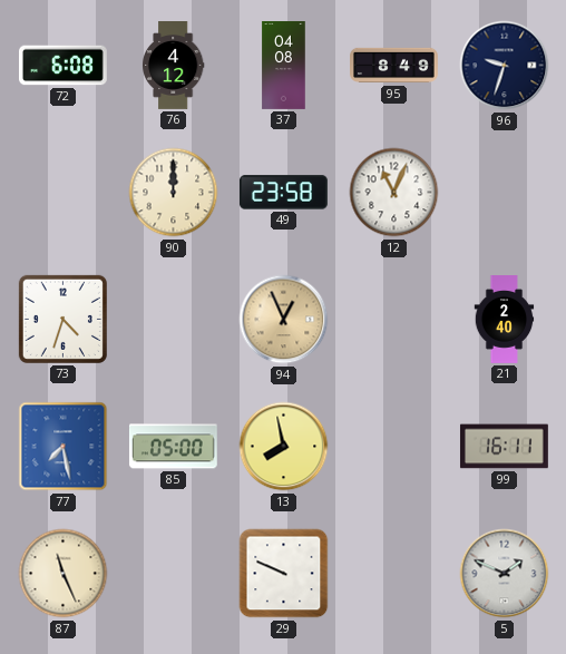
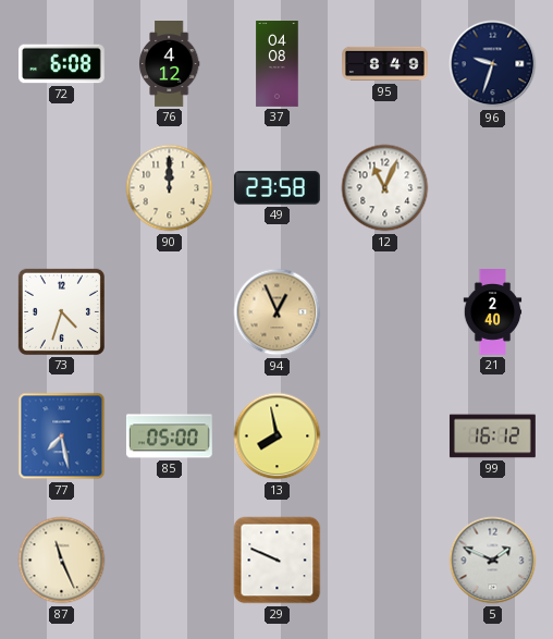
99: 16:11 -> 16:12 (492, 437)
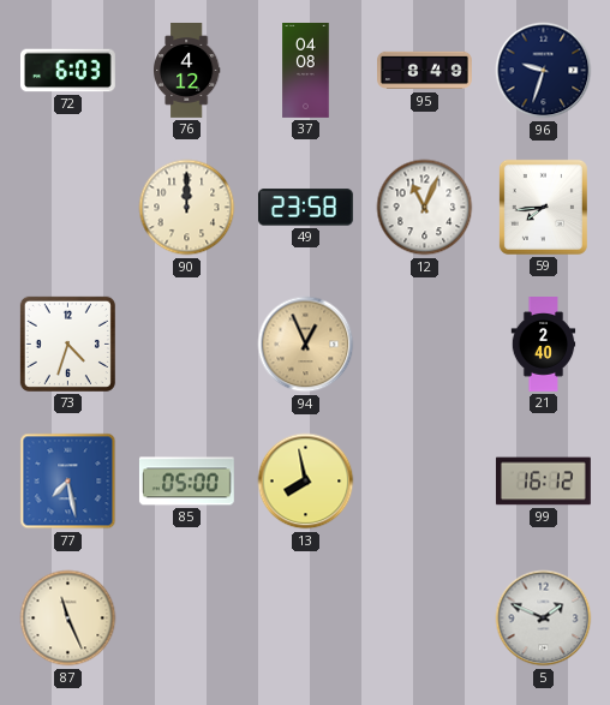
72: 6:08 -> 6:03 (68, 71)
59: none -> 7:44 (543, 207)
29: 9:49 -> none (278, 561)
